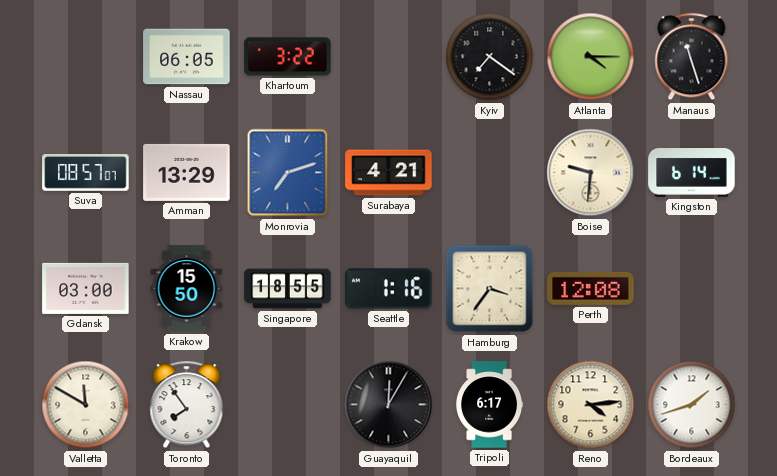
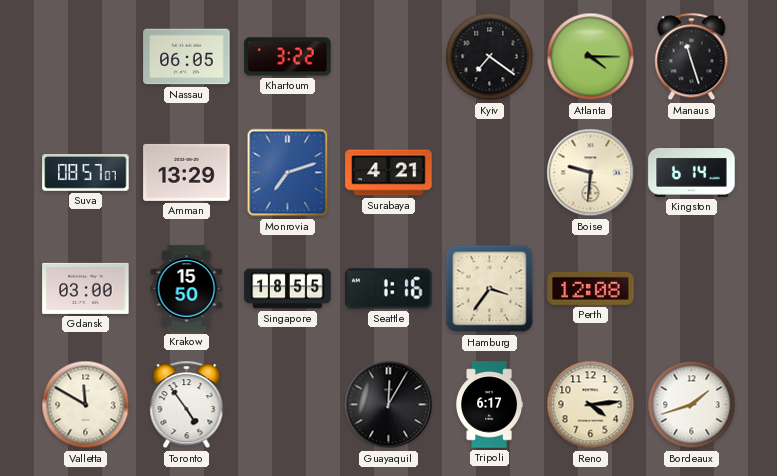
Toronto: 7:54 -> 4:54 (187, 405)
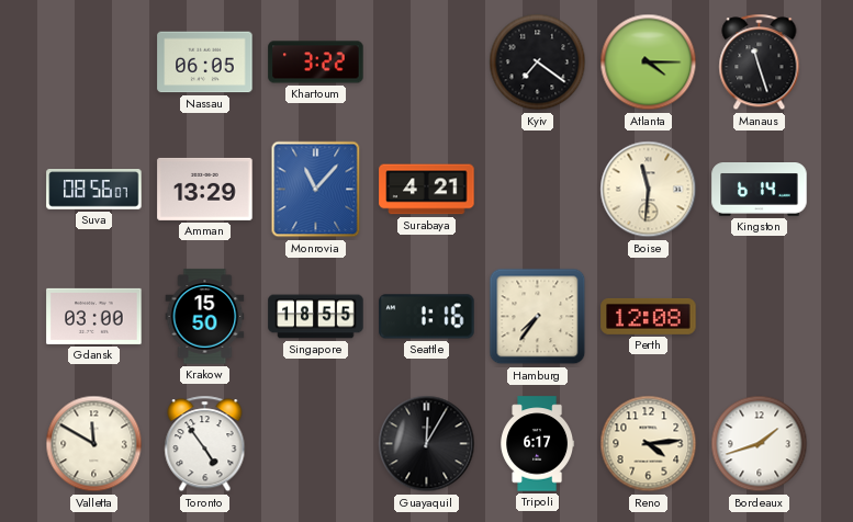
Suva: 08:57 -> 08:56 (94, 190)
Monrovia: 7:12 -> 11:07 (316, 190)
Boise: 9:31 -> 11:31 (649, 190)
Hamburg: 3:36 -> 7:36 (538, 317)
